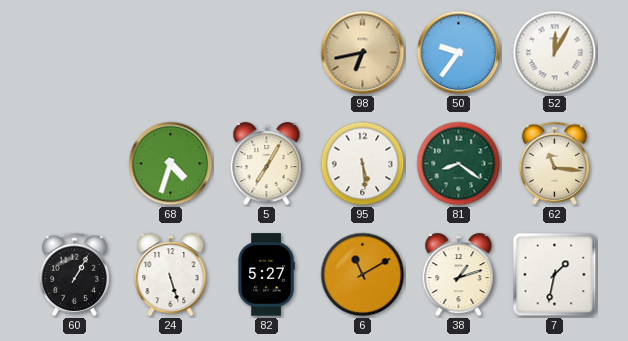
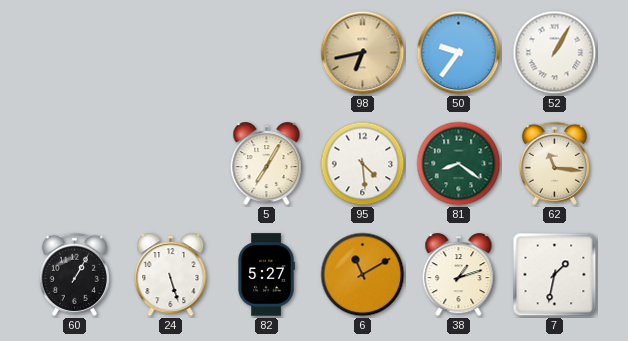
52: 12:05 -> 1:05 (555, 53)
68: 4:33 -> none (171, 164)
95: 5:29 -> 4:29 (363, 164)
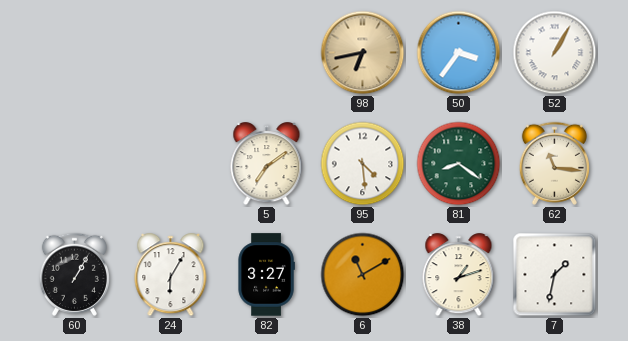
50: 9:36 -> 3:36 (459, 53)
5: 7:05 -> 7:09 (267, 164)
24: 5:27 -> 6:05 (171, 275)
82: 5:27 -> 3:27 (266, 275)
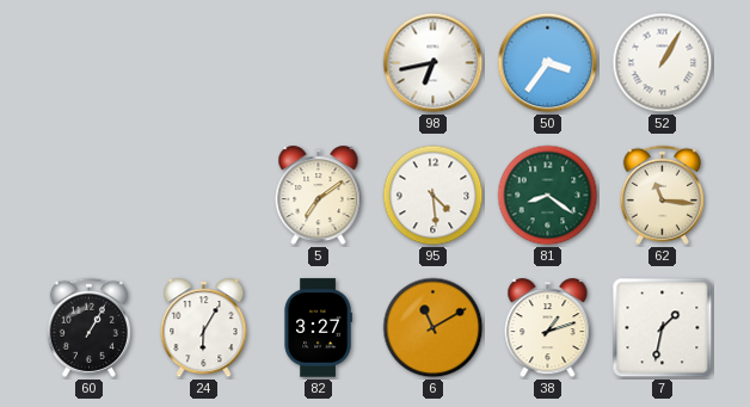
98 dial: champagne -> white (434, 63)
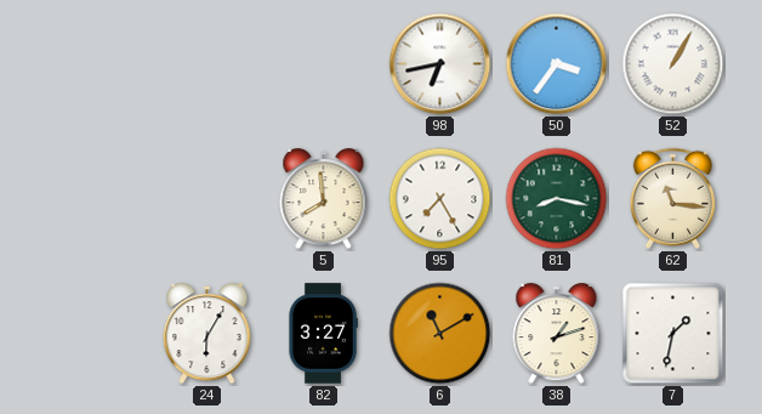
5: 7:09 -> 7:59 (324, 199)
95: 4:29 -> 7:25 (440, 199)
81: 8:21 -> 8:17 (557, 199)
60: 1:05 -> none (88, 327)
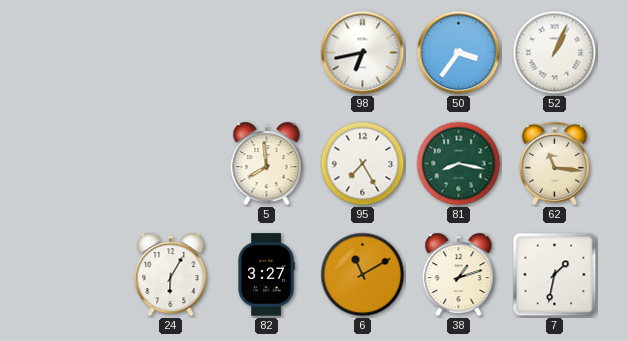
52: 1:05 -> 1:04 (555, 53)
